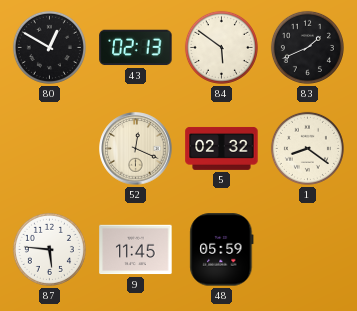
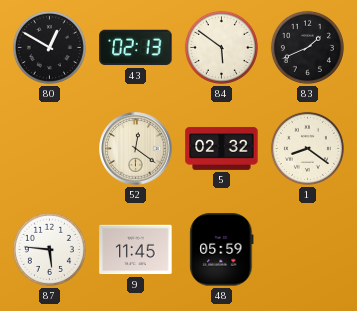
52: 12:19 -> 12:21 (136, 149)
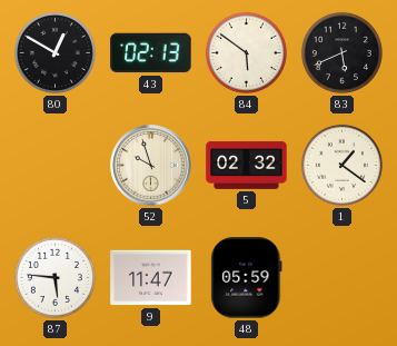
83: 1:41 -> 5:41 (341, 52)
52: 12:21 -> 9:57 (151, 166)
1: 8:21 -> 1:21 (341, 165)
9: 11:45 -> 11:47 (151, 278)
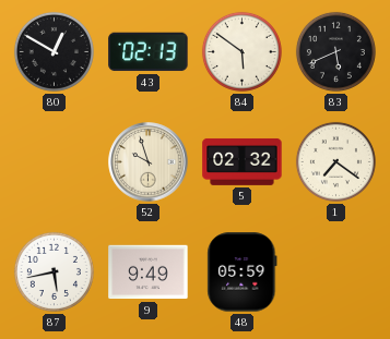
1: 1:21 -> 7:21 (335, 161)
87: 5:46 -> 5:43 (54, 271)
9: 11:47 -> 9:49 (149, 273)
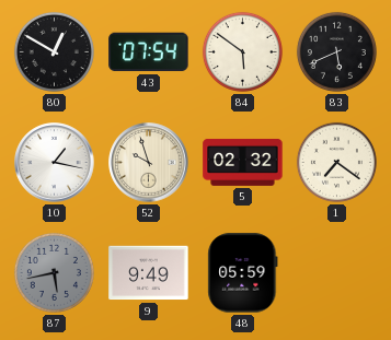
43: 02:13 -> 07:54 (149, 52)
10: none -> 1:17 (55, 163)
87 dial: white -> grey (54, 272)
